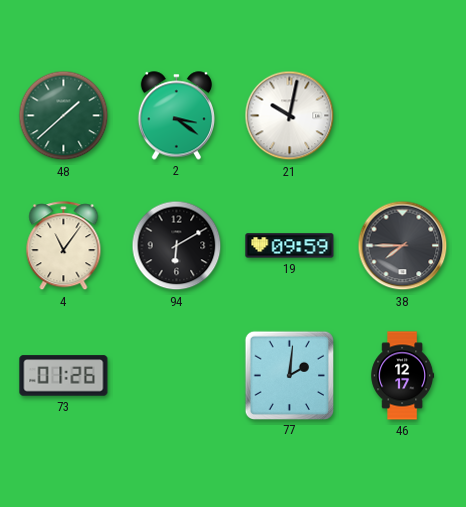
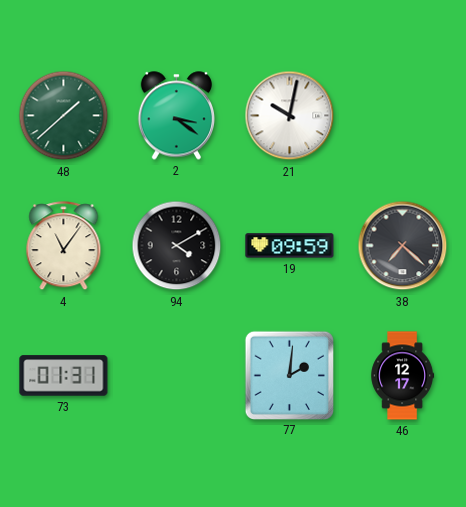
94: 6:10 -> 4:10 (177, 246)
38: 7:45 -> 7:22 (403, 246)
73: 01:26 -> 01:31 (64, 376)
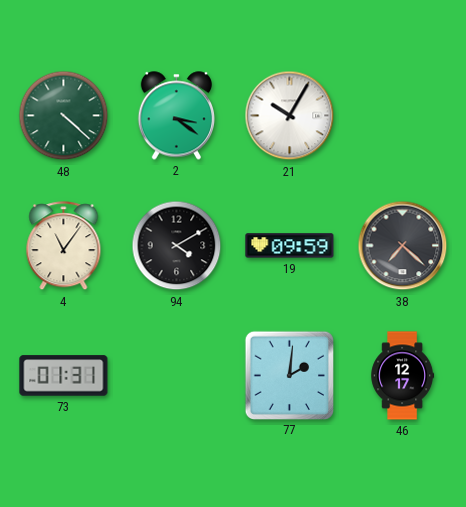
48: 1:38 -> 4:22 (64, 116)
21: 10:02 -> 10:05 (290, 116)
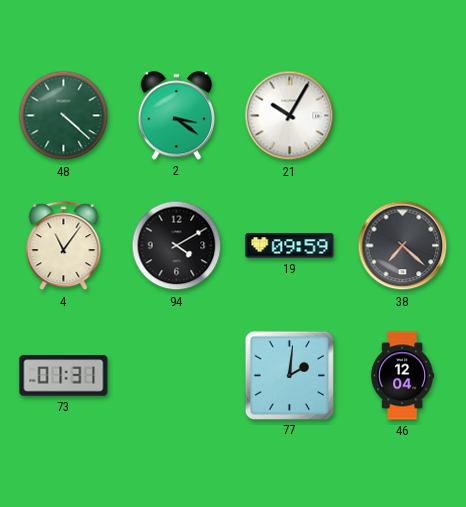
46: 12:17 -> 12:04 (403, 376)
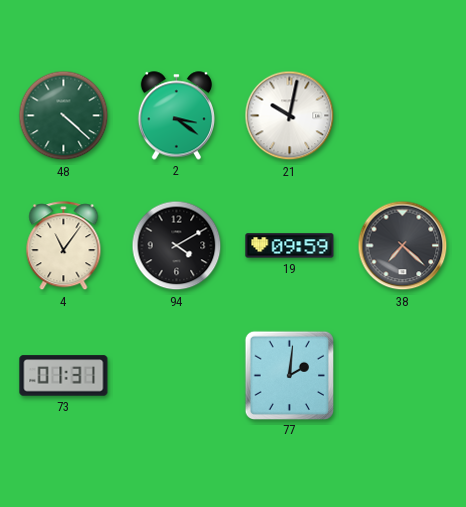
21: 10:05 -> 10:02 (290, 116)
46: 12:04 -> none (403, 376)
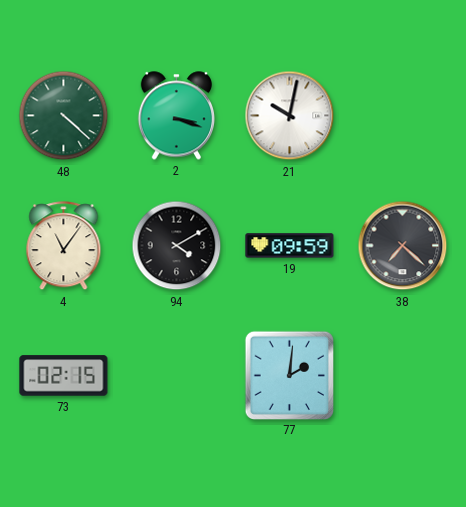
2: 3:21 -> 3:18 (176, 116)
73: 01:31 -> 02:15 (64, 376)
